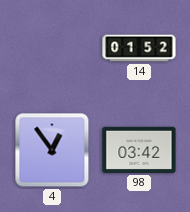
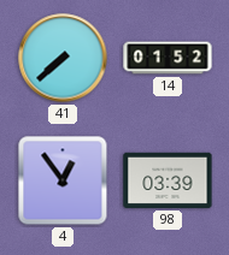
41: none -> 7:38 (63, 58)
98: 03:42 -> 03:39 (168, 180)
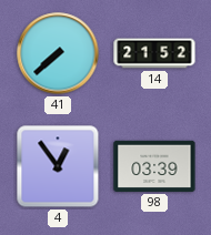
14: 01:52 -> 21:52 (154, 53)
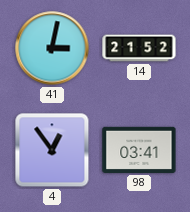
41: 7:38 -> 3:02 (52, 48)
98: 03:39 -> 03:41 (139, 150)
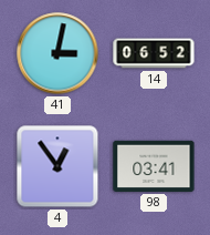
14: 21:52 -> 06:52 (154, 53)
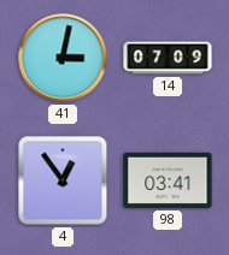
14: 06:52 -> 07:09 (168, 58)
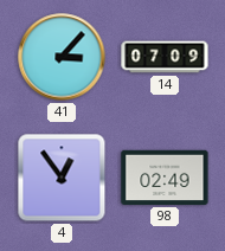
41: 3:02 -> 3:07 (62, 57)
98: 03:41 -> 02:49 (165, 178)
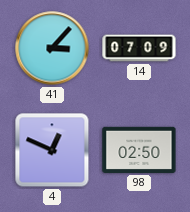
4: 12:54 -> 12:49 (52, 150)
98: 02:49 -> 02:50 (139, 150)
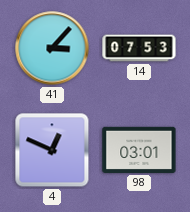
14: 07:09 -> 07:53 (139, 48)
98: 02:50 -> 03:01 (139, 150)
